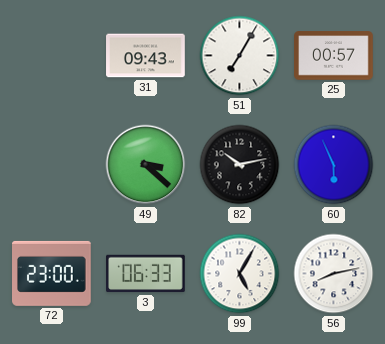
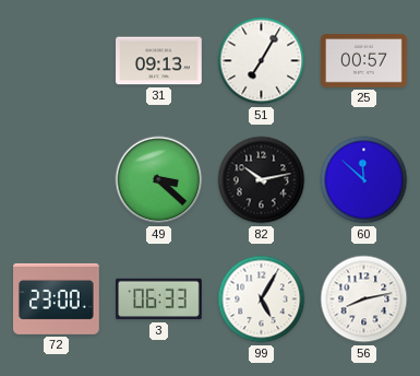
31: 09:43 -> 09:13 (159, 61)
60: 5:56 -> 11:52 (364, 180)
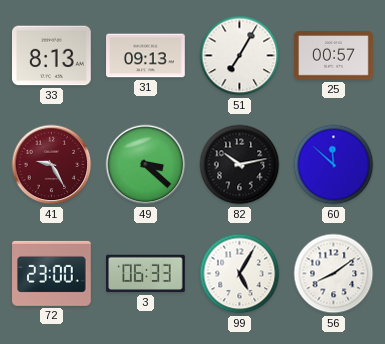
33: none -> 8:13 (52, 56)
41: none -> 9:25 (52, 165)
56: 8:13 -> 8:09 (334, 274)
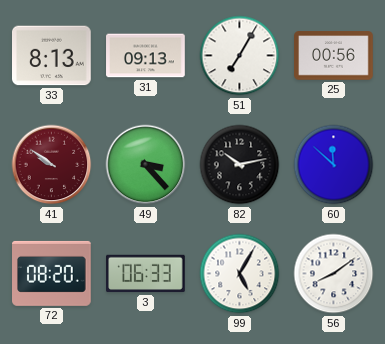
25: 00:57 -> 00:56 (334, 56)
41: 9:25 -> 9:51 (52, 165)
49: 3:22 -> 3:23 (146, 165)
72: 23:00 -> 08:20 (52, 273)
